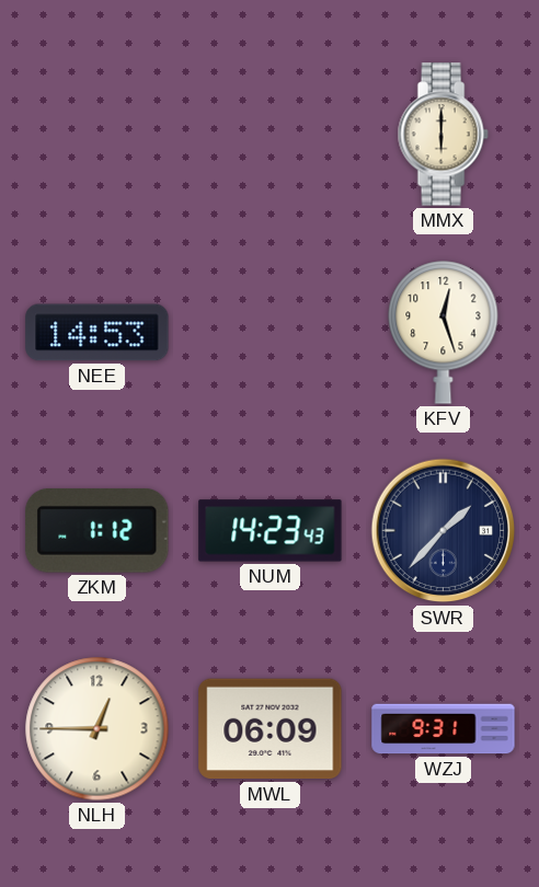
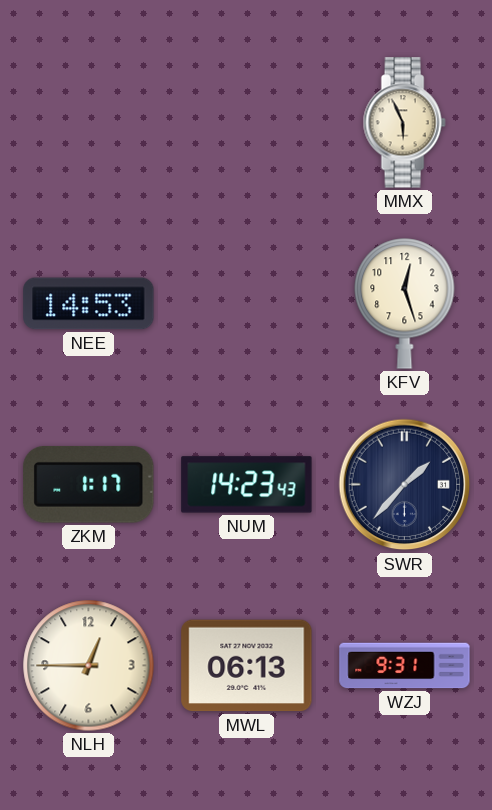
MMX: 6:00 -> 5:56 (404, 123)
ZKM: 1:12 -> 1:17 (89, 484)
MWL: 06:09 -> 06:13 (247, 666)
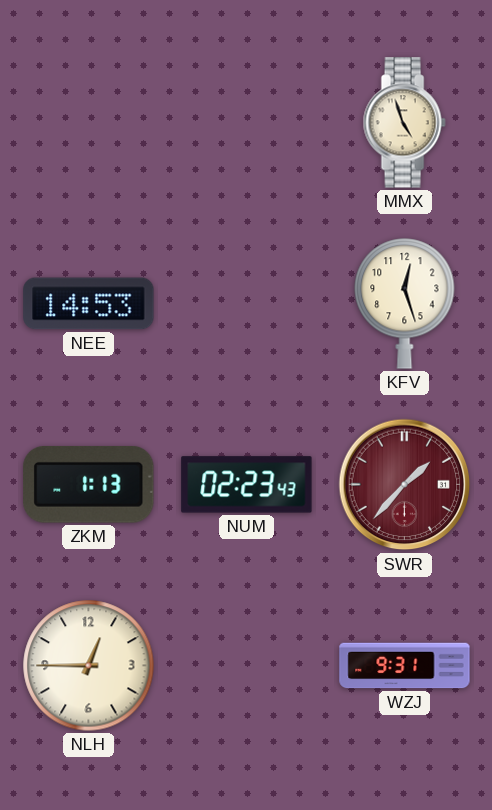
MMX: 5:56 -> 4:57 (404, 123)
ZKM: 1:17 -> 1:13 (89, 484)
NUM: 14:23 -> 02:23 (247, 485)
SWR dial: navy -> burgundy (405, 485)
MWL: 06:13 -> none (247, 666)
